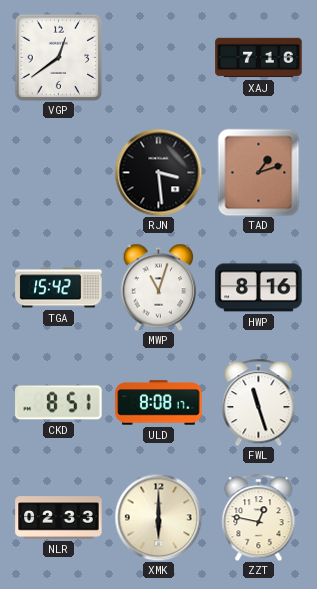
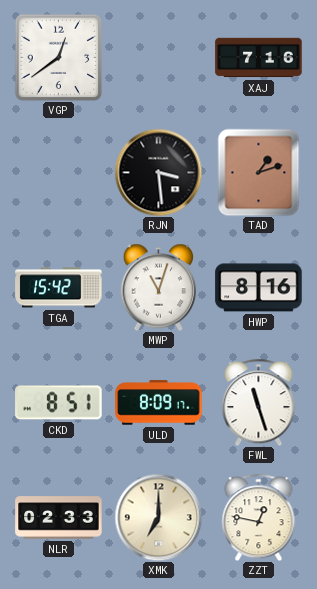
ULD: 8:08 -> 8:09 (159, 403)
XMK: 6:00 -> 7:00 (158, 517)
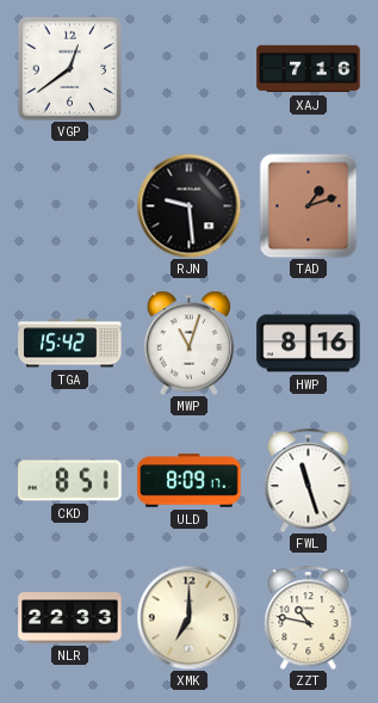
RJN: 3:29 -> 9:29 (188, 205)
NLR: 02:33 -> 22:33 (70, 618)
ZZT: 12:47 -> 10:47 (309, 617)
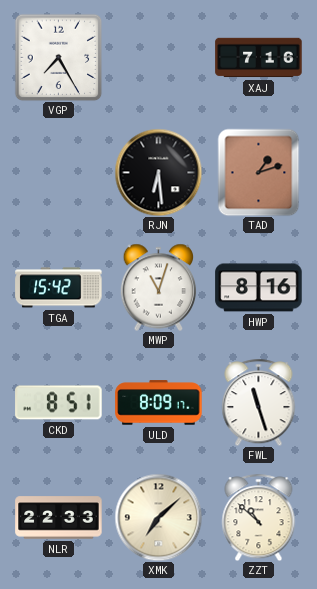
VGP: 12:39 -> 7:25 (58, 57)
RJN: 9:29 -> 6:29 (158, 172)
XMK: 7:00 -> 7:08 (158, 517)
ZZT: 10:47 -> 10:52 (259, 517)
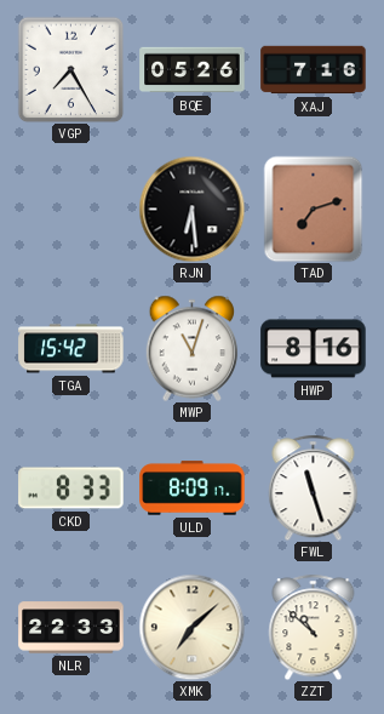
BQE: none -> 05:26 (193, 70)
TAD: 1:12 -> 7:12 (314, 209)
CKD: 8:51 -> 8:33 (71, 489)
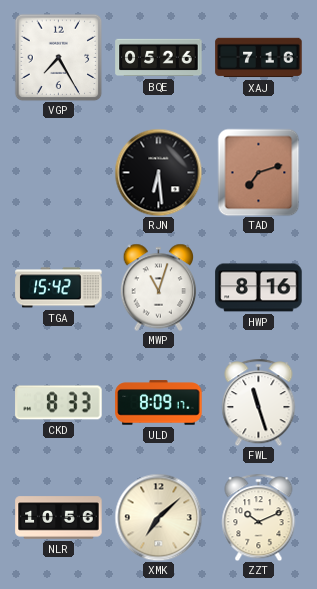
NLR: 22:33 -> 10:56 (59, 518)
ZZT: 10:52 -> 10:11 (259, 517)
